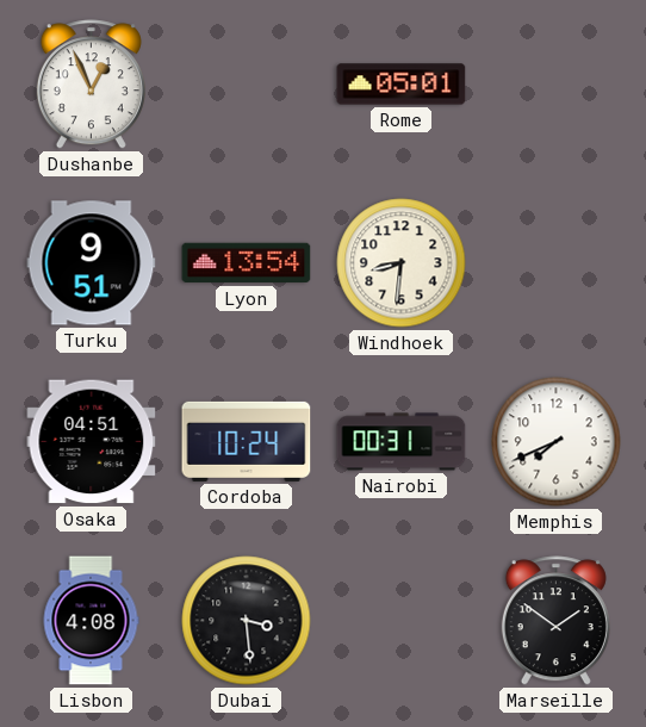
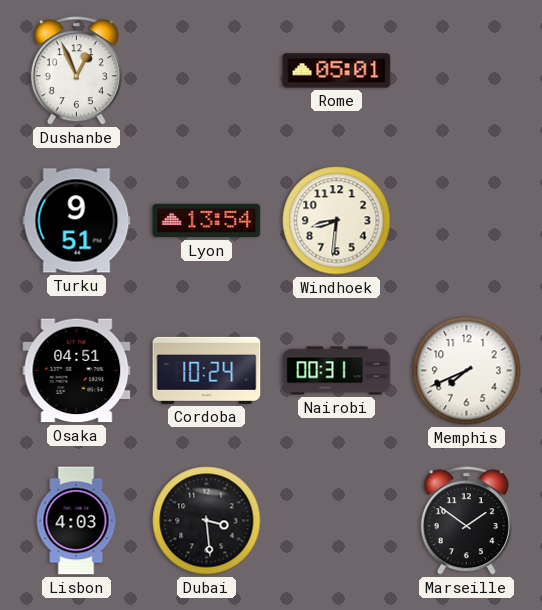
Lisbon: 4:08 -> 4:03 (76, 521)
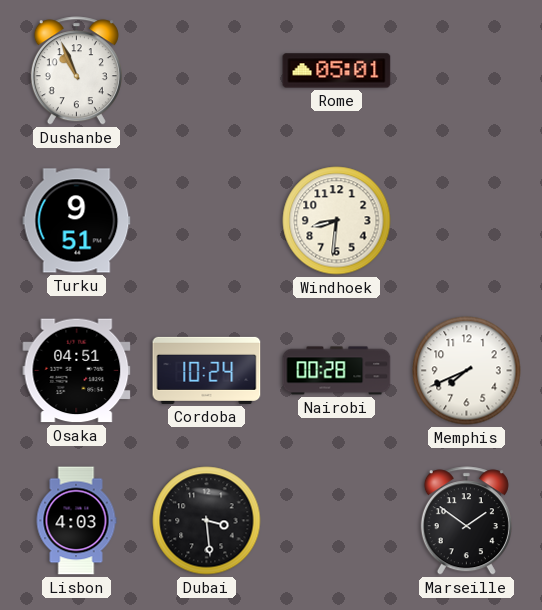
Dushanbe: 12:56 -> 10:56 (76, 71)
Lyon: 13:54 -> none (207, 221)
Nairobi: 00:31 -> 00:28 (337, 371)
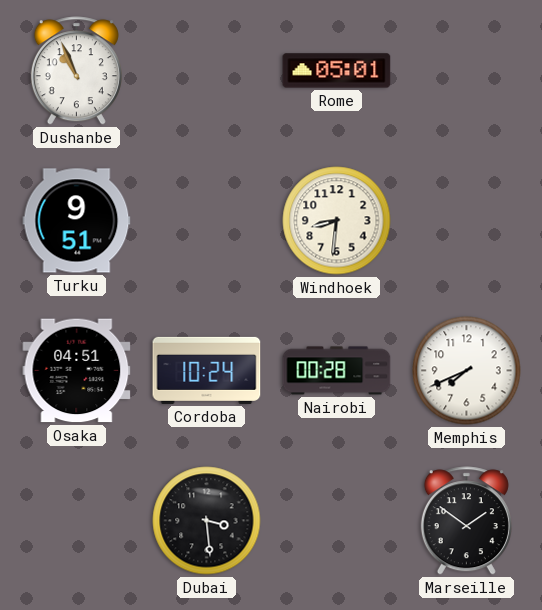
Lisbon: 4:03 -> none (76, 521)
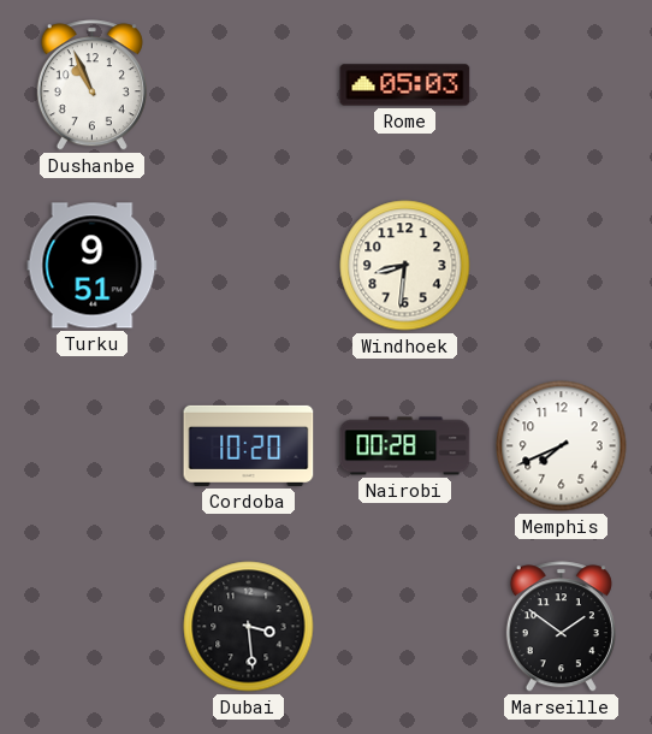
Rome: 05:01 -> 05:03 (405, 85)
Osaka: 04:51 -> none (77, 371)
Cordoba: 10:24 -> 10:20 (249, 445)
